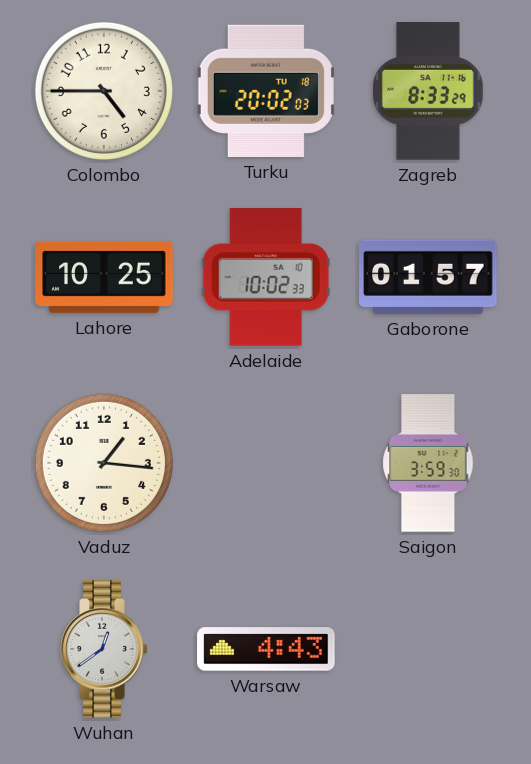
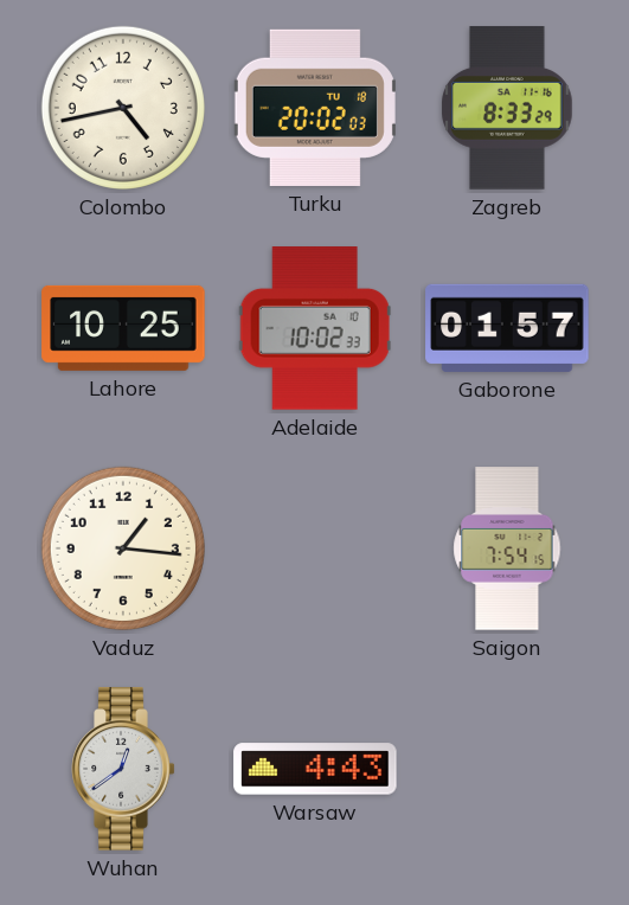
Colombo: 4:45 -> 4:43 (123, 108)
Saigon: 3:59 -> 7:54 (507, 548)
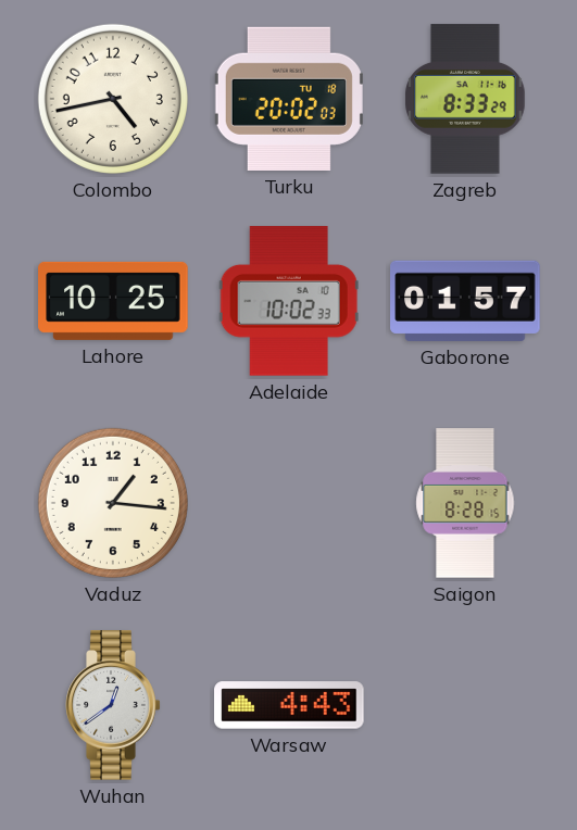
Saigon: 7:54 -> 8:28 (465, 503)
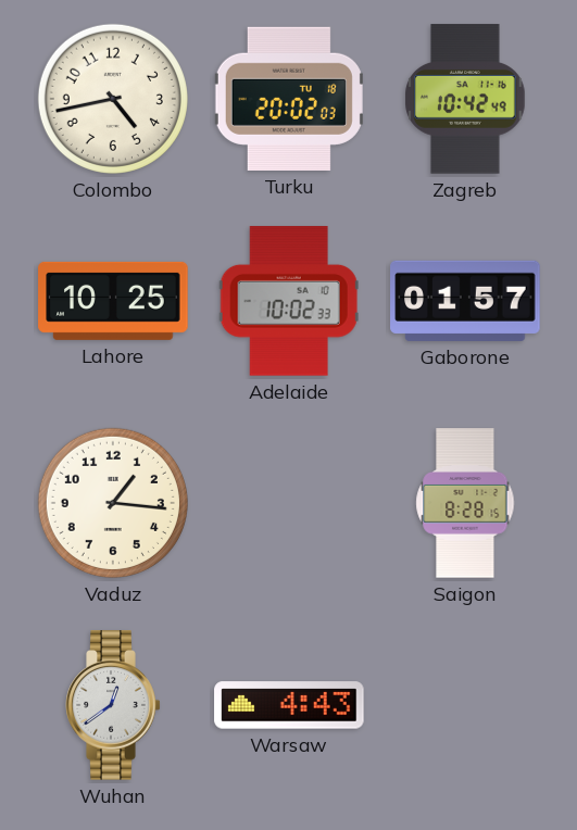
Zagreb: 8:33 -> 10:42 (465, 99)
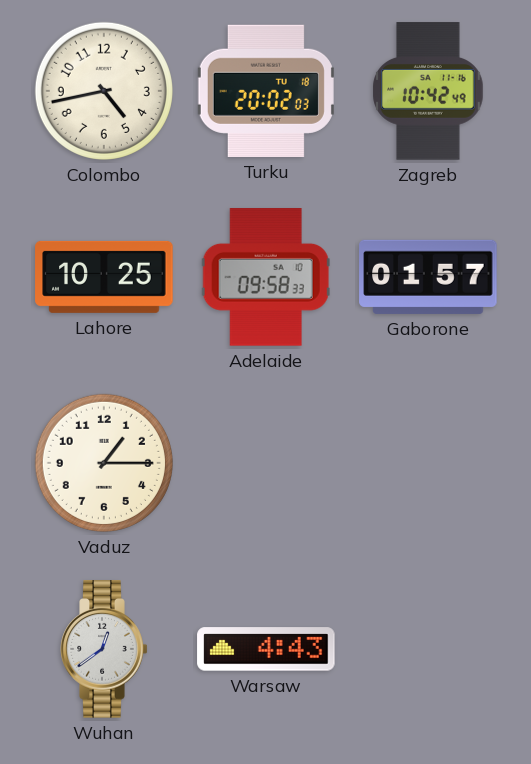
Adelaide: 10:02 -> 09:58 (266, 277)
Vaduz: 1:16 -> 1:15 (104, 463)
Saigon: 8:28 -> none (465, 503)
